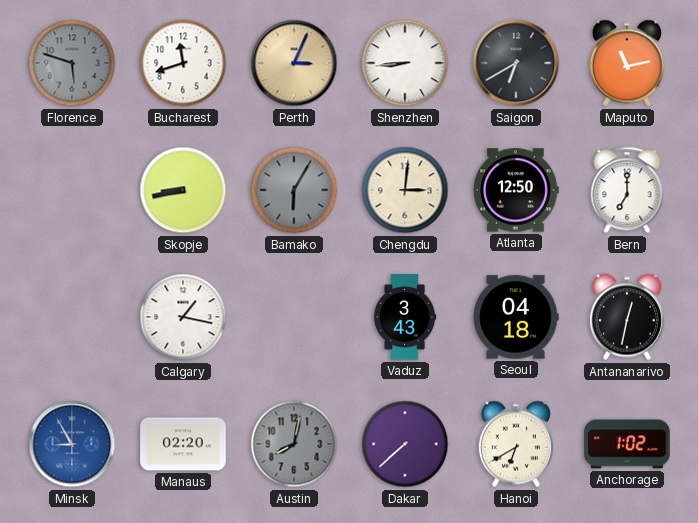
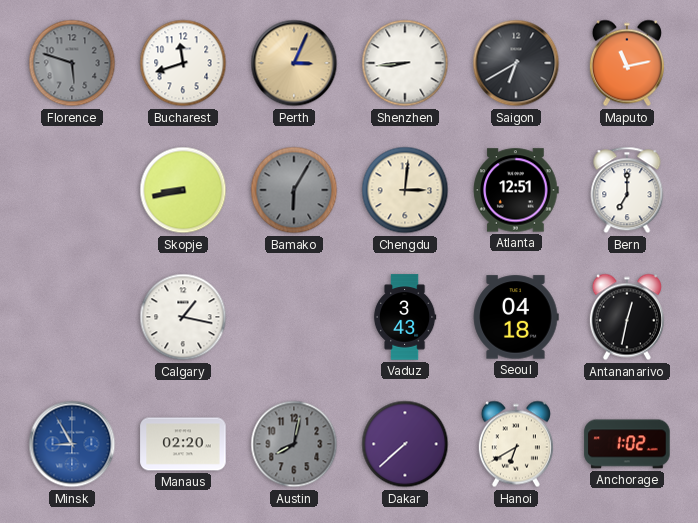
Atlanta: 12:50 -> 12:51 (516, 190)
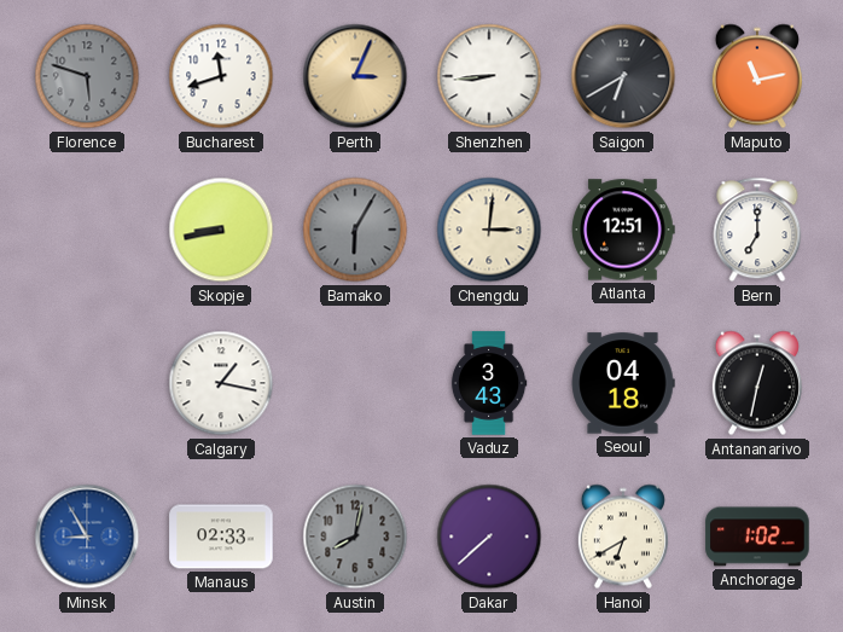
Manaus: 02:20 -> 02:33 (221, 537)
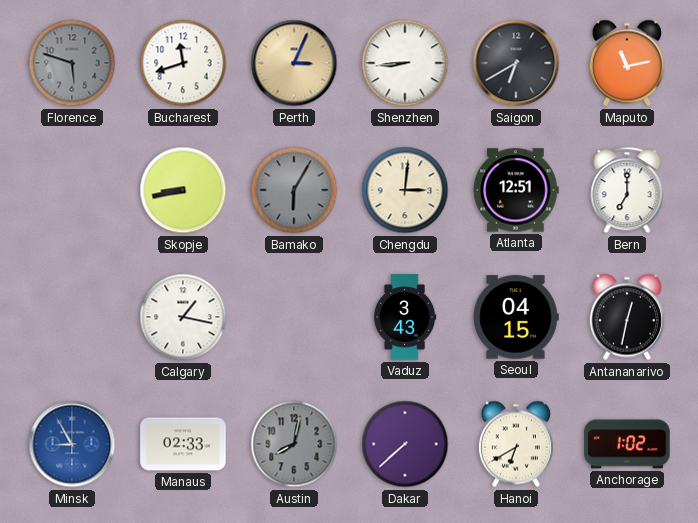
Seoul: 04:18 -> 04:15 (516, 317)
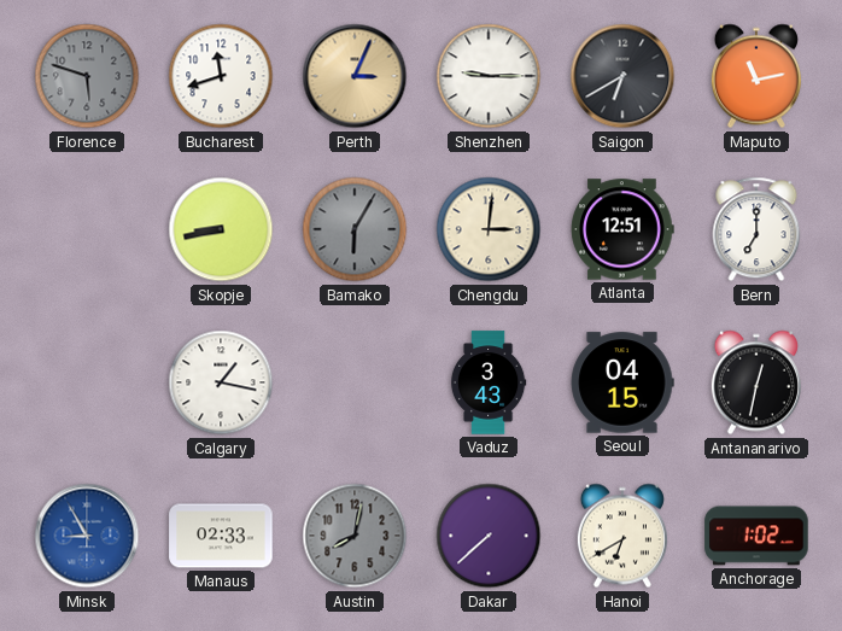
Shenzhen: 8:44 -> 9:15 (489, 76)
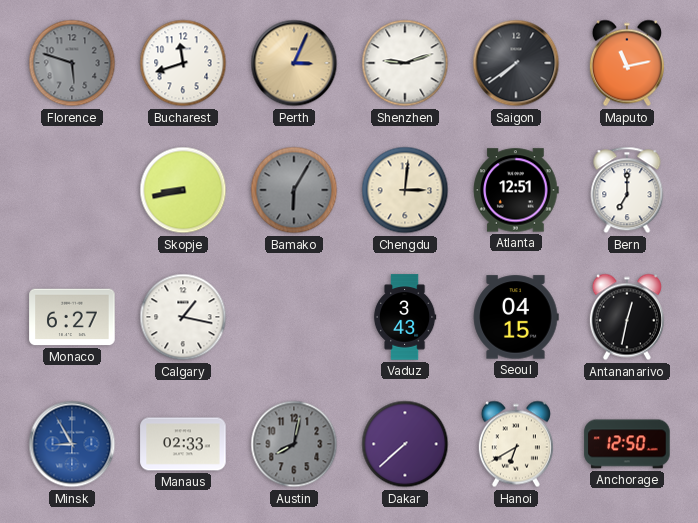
Shenzhen: 9:15 -> 9:12 (405, 63)
Saigon: 6:40 -> 7:39 (516, 63)
Monaco: none -> 6:27 (72, 317)
Anchorage: 1:02 -> 12:50 (627, 444)
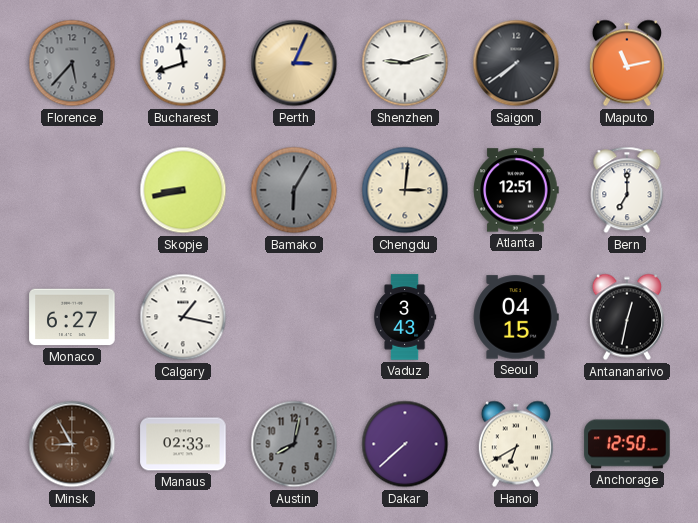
Florence: 5:48 -> 5:37 (72, 63)
Minsk dial: blue -> brown (72, 444)
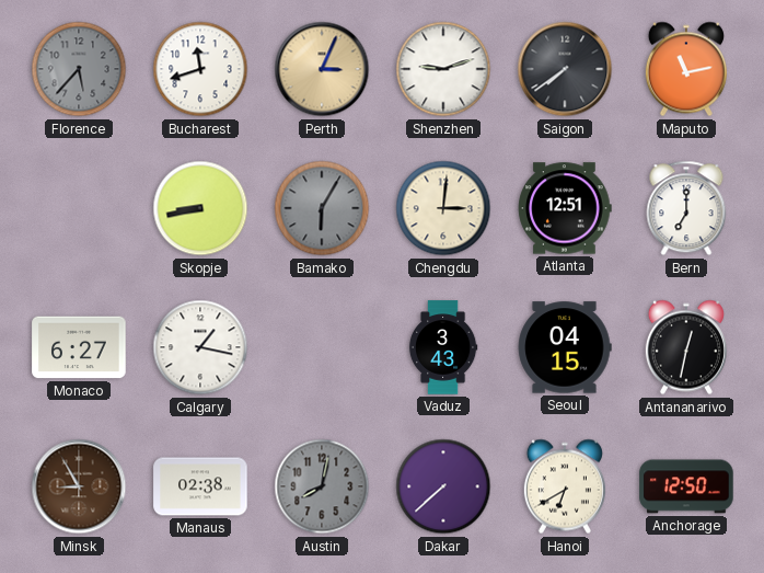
Manaus: 02:33 -> 02:38 (200, 486)
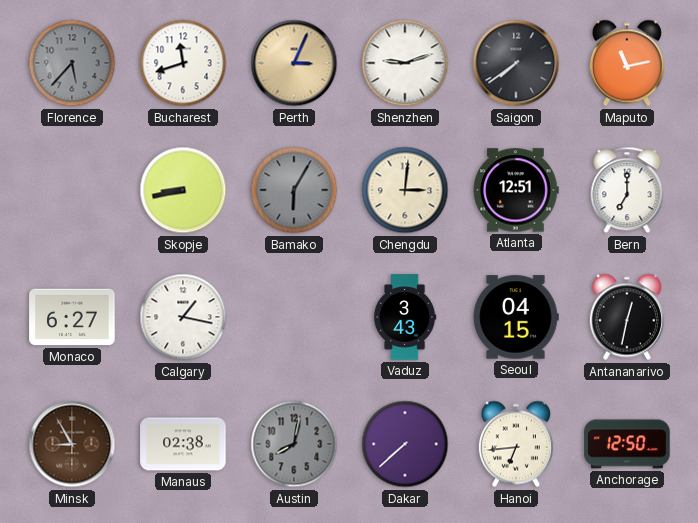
Hanoi: 6:40 -> 6:44 (516, 444)
